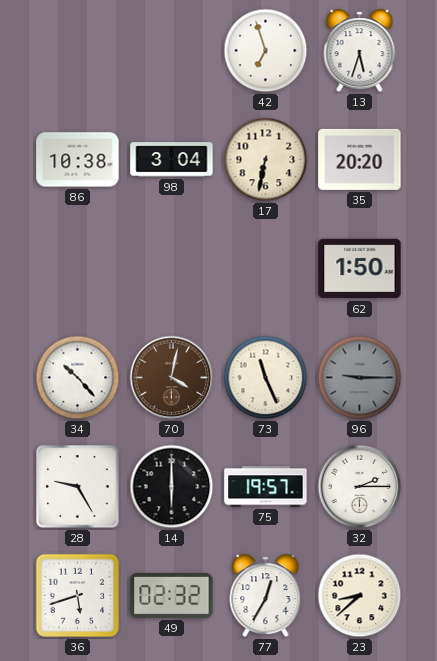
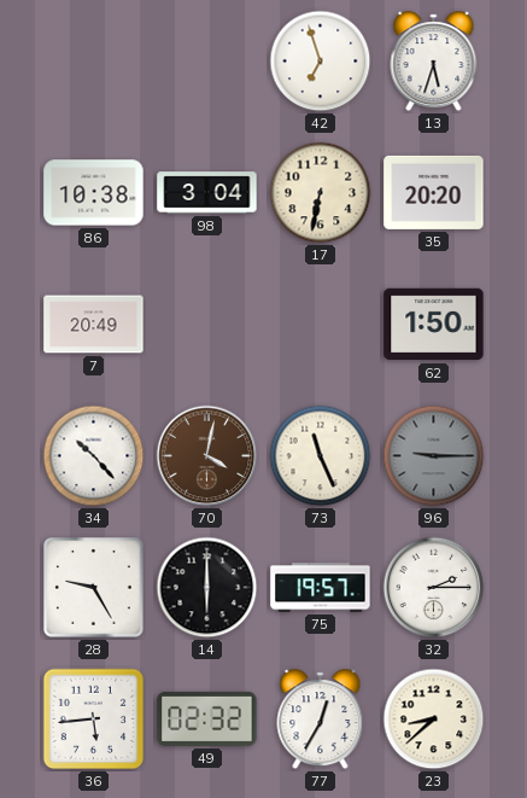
7: none -> 20:49 (94, 325)
36: 5:42 -> 5:44 (94, 720)
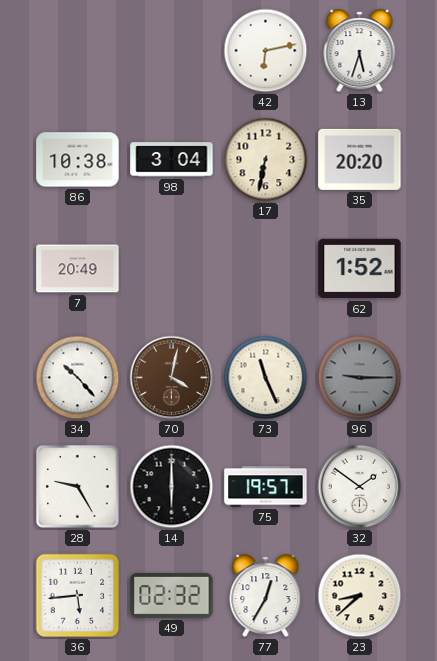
42: 6:57 -> 6:13 (266, 51)
62: 1:50 -> 1:52 (360, 269)
32: 2:15 -> 1:51 (360, 487)
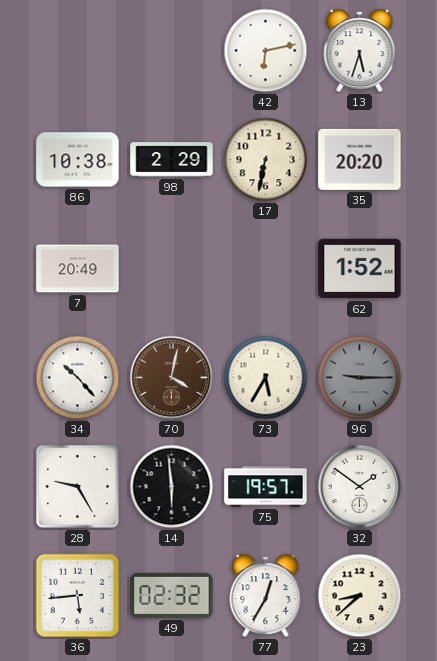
98: 3:04 -> 2:29 (172, 160)
73: 11:26 -> 5:35 (266, 378)
14: 6:00 -> 5:59 (172, 487)
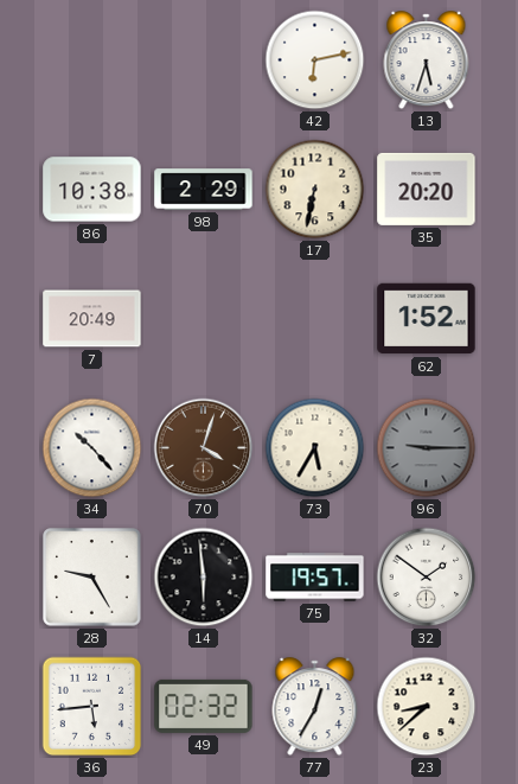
70: 4:02 -> 4:03 (204, 448)
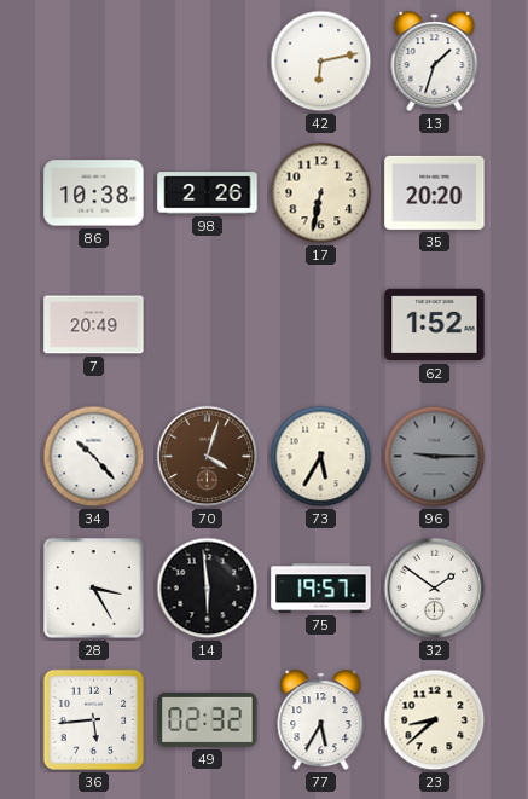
13: 5:33 -> 1:33 (435, 62)
98: 2:29 -> 2:26 (208, 193)
28: 9:25 -> 3:25 (94, 589)
77: 12:35 -> 5:35 (321, 720)
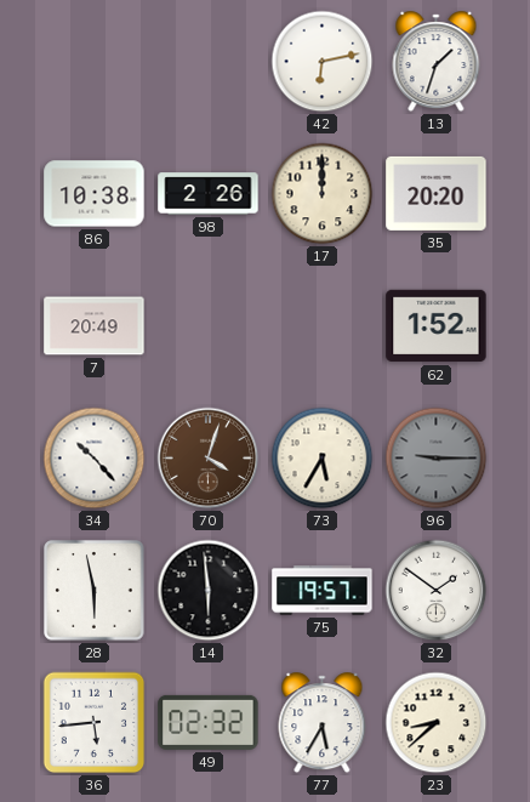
17: 6:32 -> 12:00 (323, 194)
28: 3:25 -> 5:58 (95, 591)
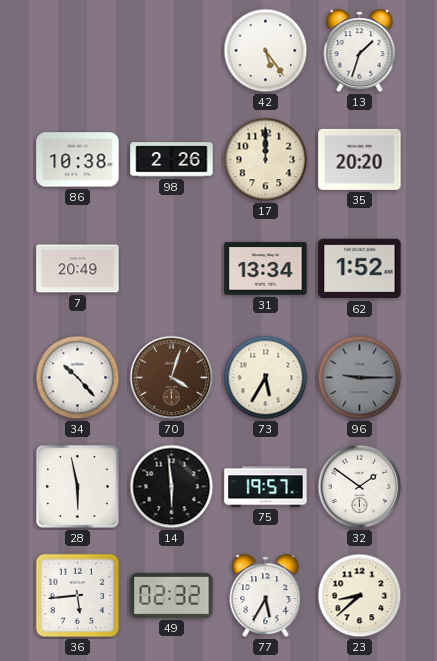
42: 6:13 -> 5:24 (266, 51)
31: none -> 13:34 (266, 269)
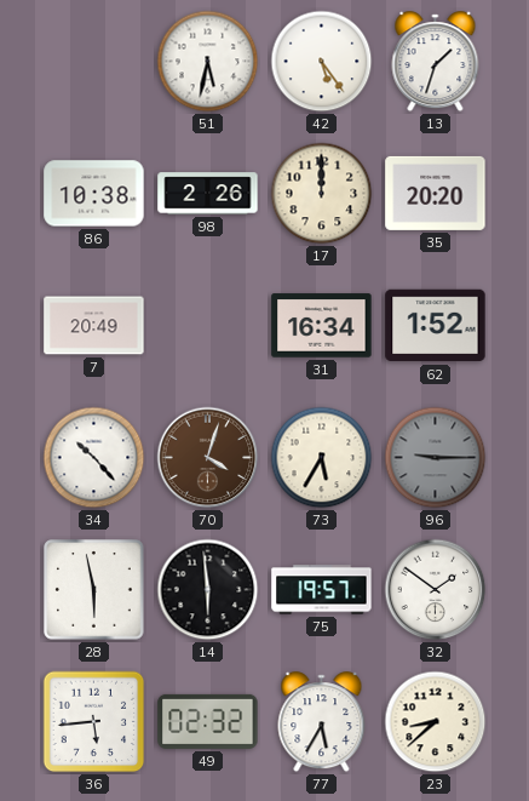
51: none -> 5:32 (208, 62)
31: 13:34 -> 16:34 (322, 326)
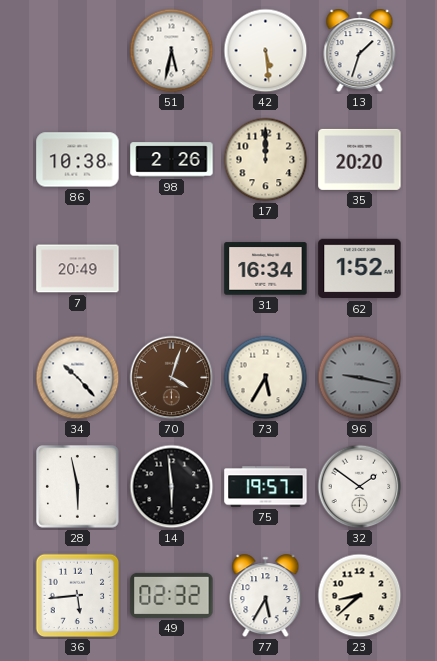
42: 5:24 -> 5:29 (266, 51)
96: 9:15 -> 9:17 (360, 378)
